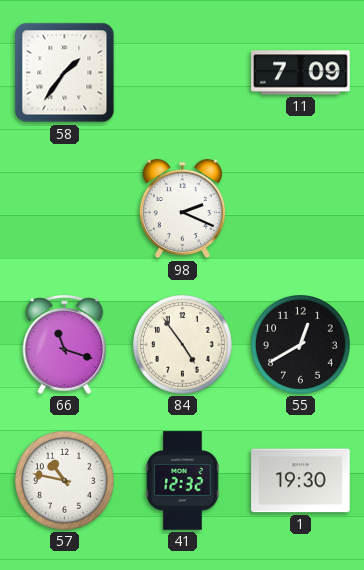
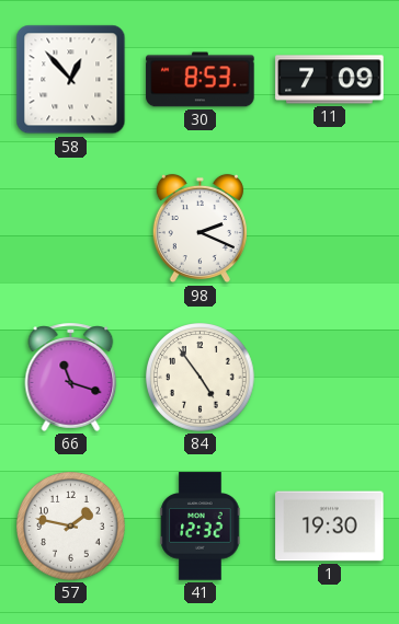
58: 1:36 -> 12:53 (71, 80)
30: none -> 8:53 (201, 80)
55: 12:40 -> none (301, 345)
57: 10:47 -> 1:47 (71, 527)
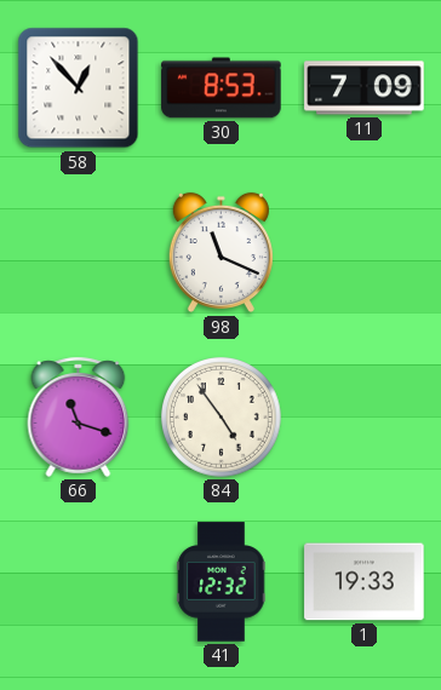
98: 2:19 -> 11:19 (220, 253)
57: 1:47 -> none (71, 527)
1: 19:30 -> 19:33 (365, 582)
